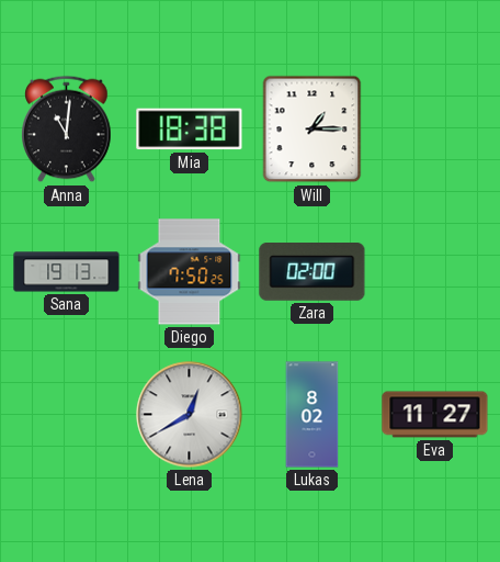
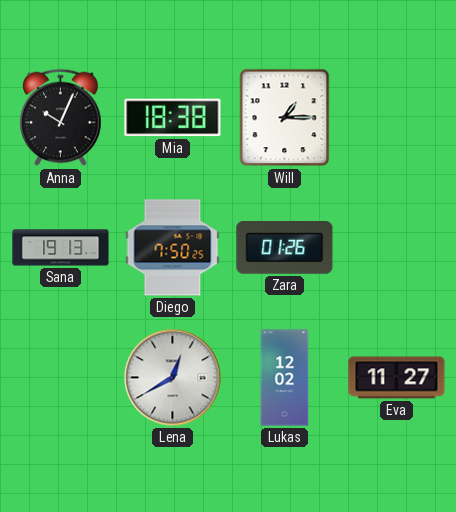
Anna: 11:01 -> 10:04 (61, 118)
Zara: 02:00 -> 01:26 (285, 248)
Lukas: 8:02 -> 12:02 (285, 378)
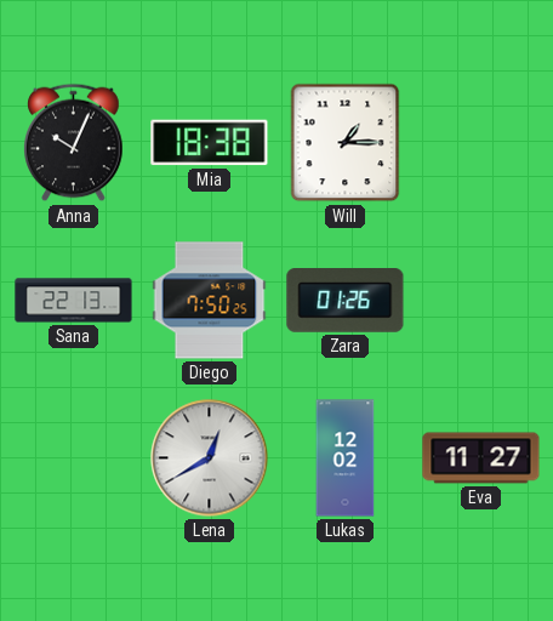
Sana: 19:13 -> 22:13 (74, 301)
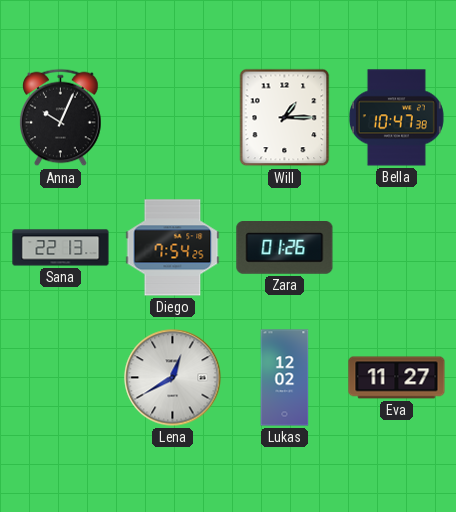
Mia: 18:38 -> none (210, 143)
Bella: none -> 10:47 (396, 118)
Diego: 7:50 -> 7:54 (173, 248)
